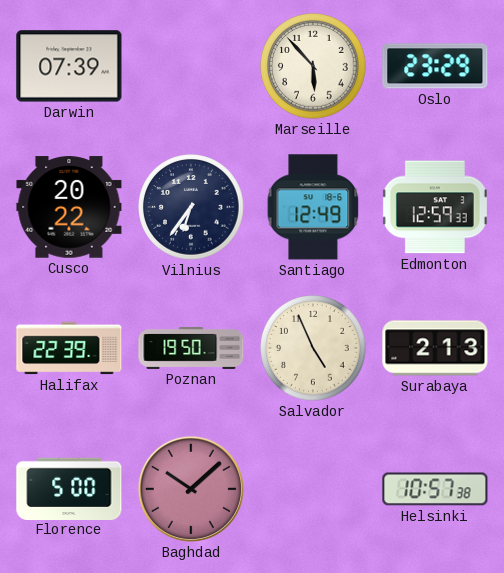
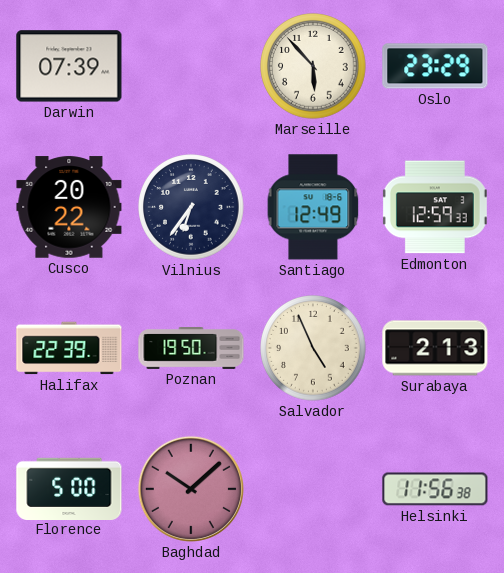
Helsinki: 10:57 -> 11:56 (435, 489)
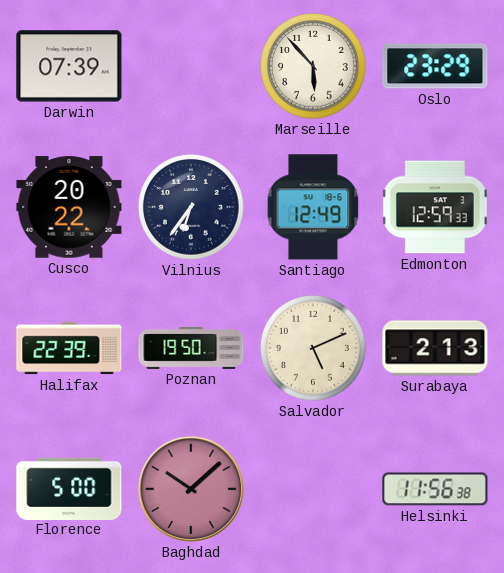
Salvador: 4:56 -> 5:11 (313, 348)
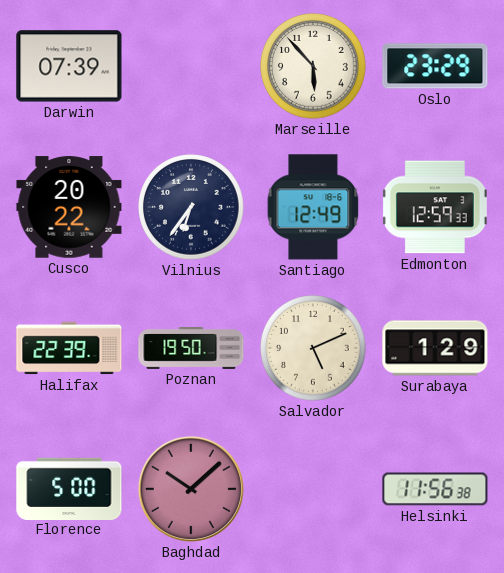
Surabaya: 2:13 -> 1:29 (435, 348)
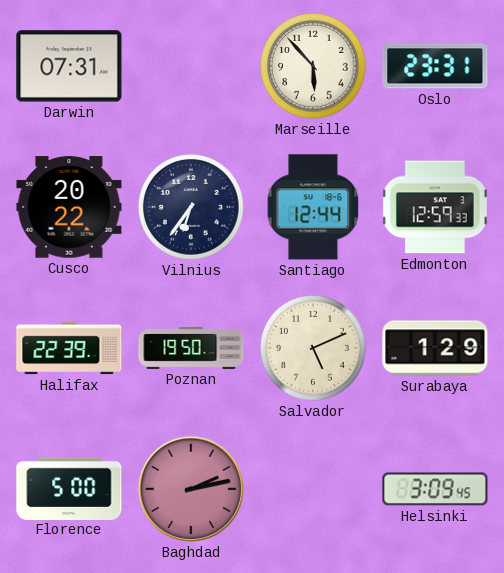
Darwin: 07:39 -> 07:31 (69, 66)
Oslo: 23:29 -> 23:31 (435, 66)
Santiago: 12:49 -> 12:44 (313, 207)
Baghdad: 10:08 -> 2:13 (191, 489)
Helsinki: 11:56 -> 3:09 (435, 489)
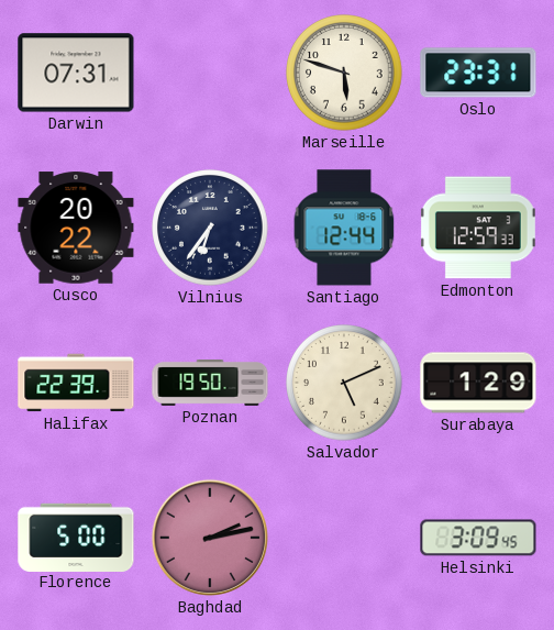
Marseille: 5:53 -> 5:48 (344, 73)
